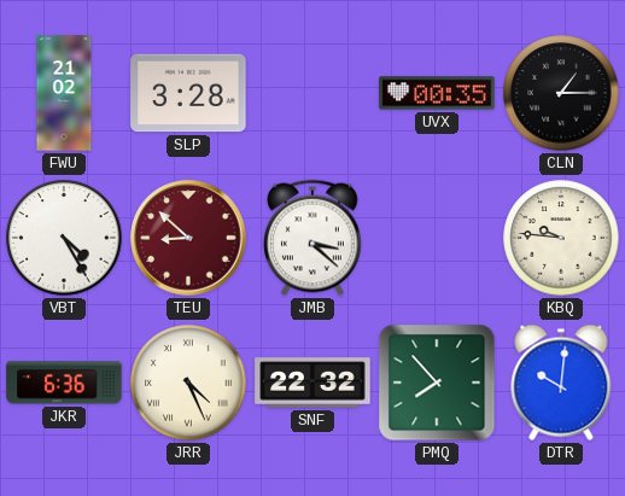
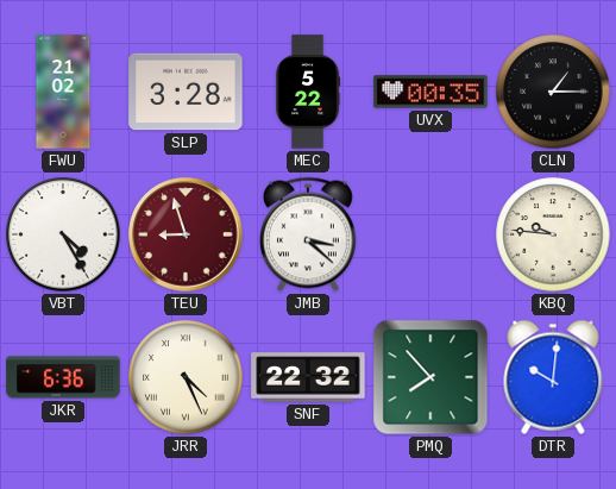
MEC: none -> 5:22 (308, 92)
TEU: 8:52 -> 8:57 (186, 234)
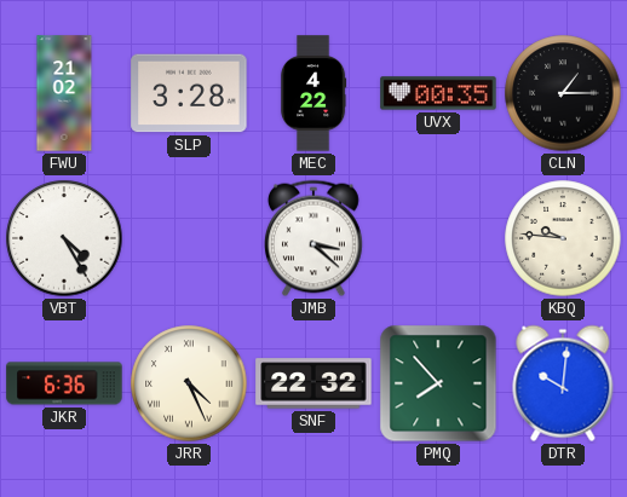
MEC: 5:22 -> 4:22 (313, 93)
TEU: 8:57 -> none (186, 234)
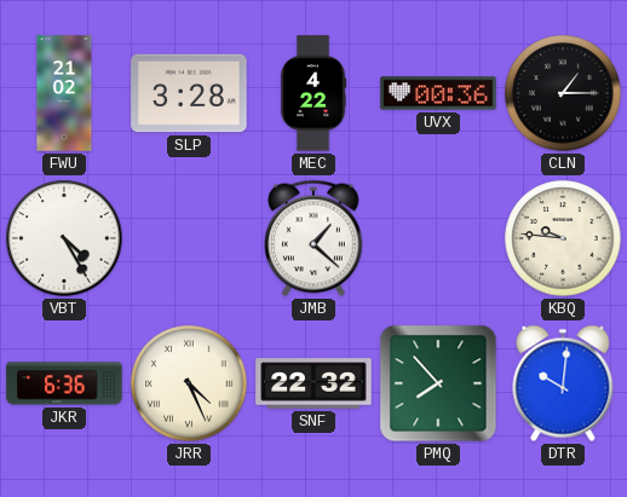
UVX: 00:35 -> 00:36 (438, 93)
JMB: 3:22 -> 1:22 (313, 238)
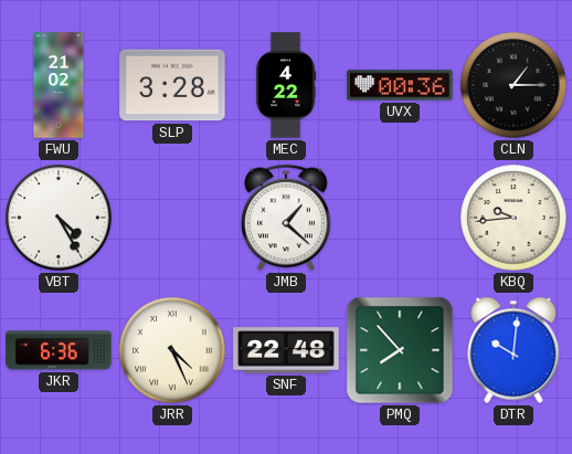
KBQ: 9:46 -> 9:44 (513, 218)
SNF: 22:32 -> 22:48 (286, 350)
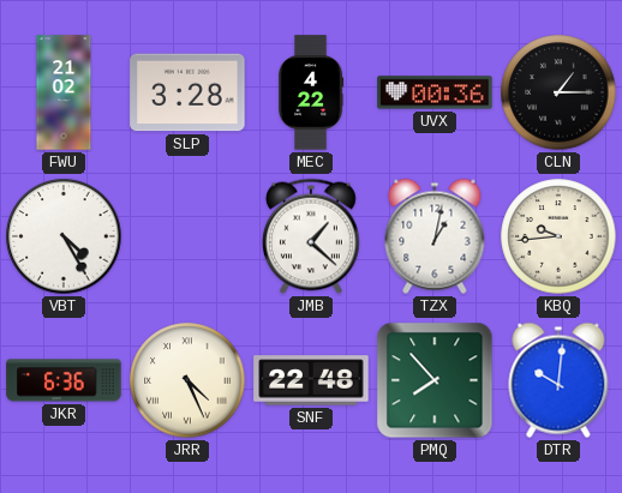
TZX: none -> 1:02 (435, 236)
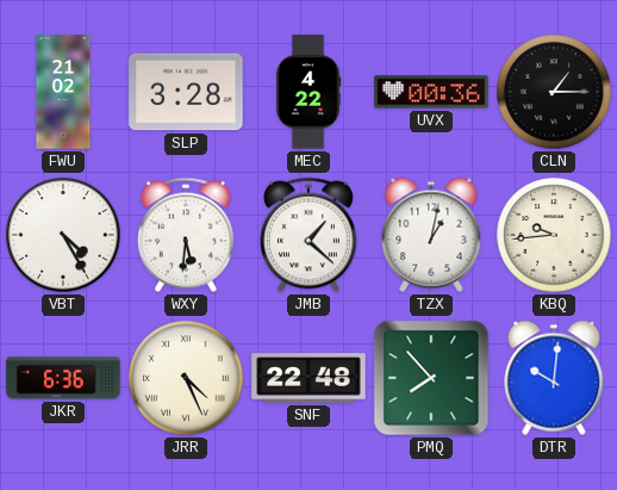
WXY: none -> 5:31 (186, 235)
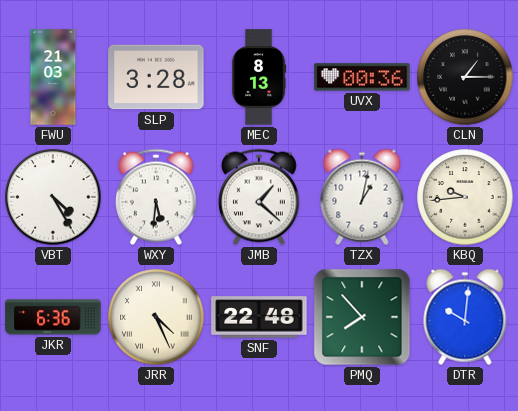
FWU: 21:02 -> 21:03 (53, 77)
MEC: 4:22 -> 8:13 (259, 77)
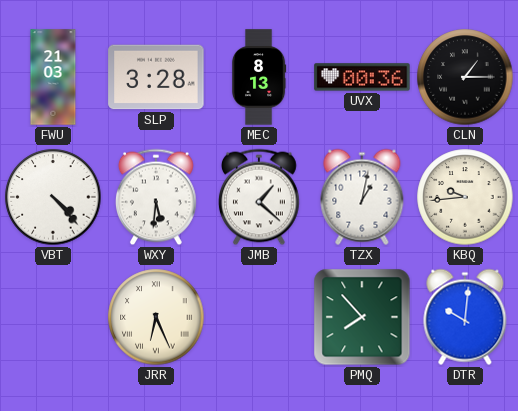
VBT: 4:25 -> 4:23 (53, 197)
JKR: 6:36 -> none (53, 317)
JRR: 4:26 -> 6:26 (156, 317)
SNF: 22:48 -> none (259, 317)
